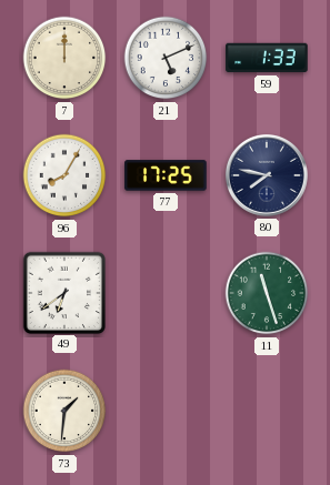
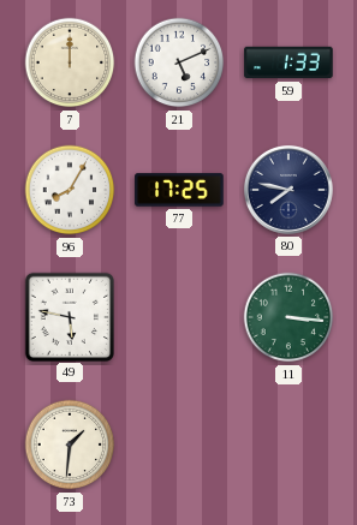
49: 6:39 -> 5:47 (69, 316)
11: 11:27 -> 3:16 (288, 317)
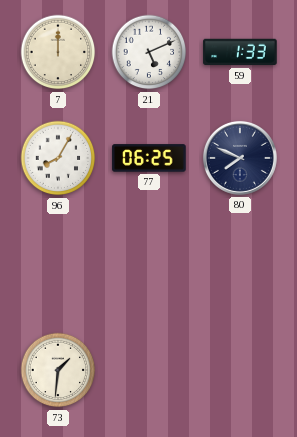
77: 17:25 -> 06:25 (149, 158)
80: 7:47 -> 7:49 (240, 158)
49: 5:47 -> none (69, 316)
11: 3:16 -> none (288, 317)
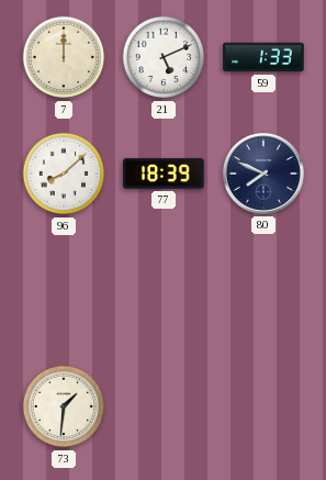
96: 8:05 -> 8:08 (64, 174)
77: 06:25 -> 18:39 (164, 174)
